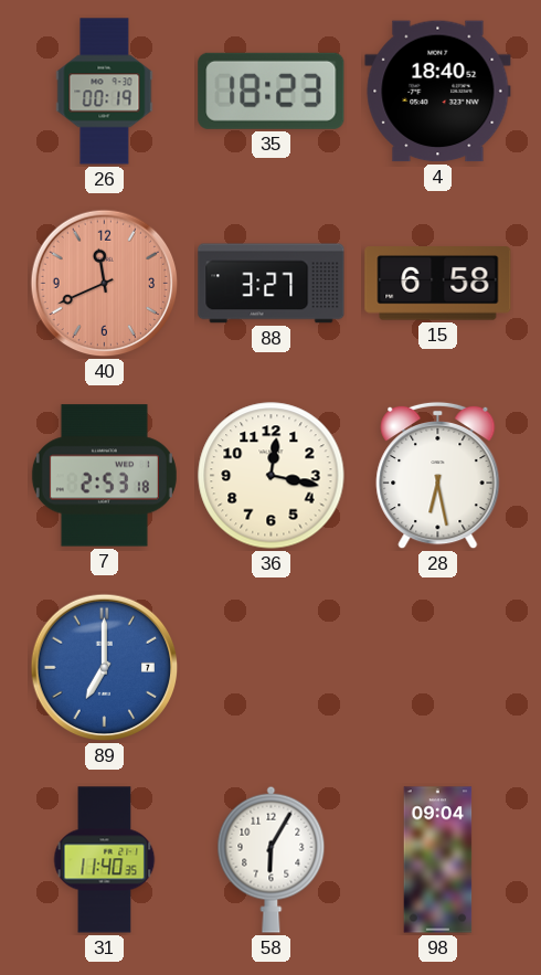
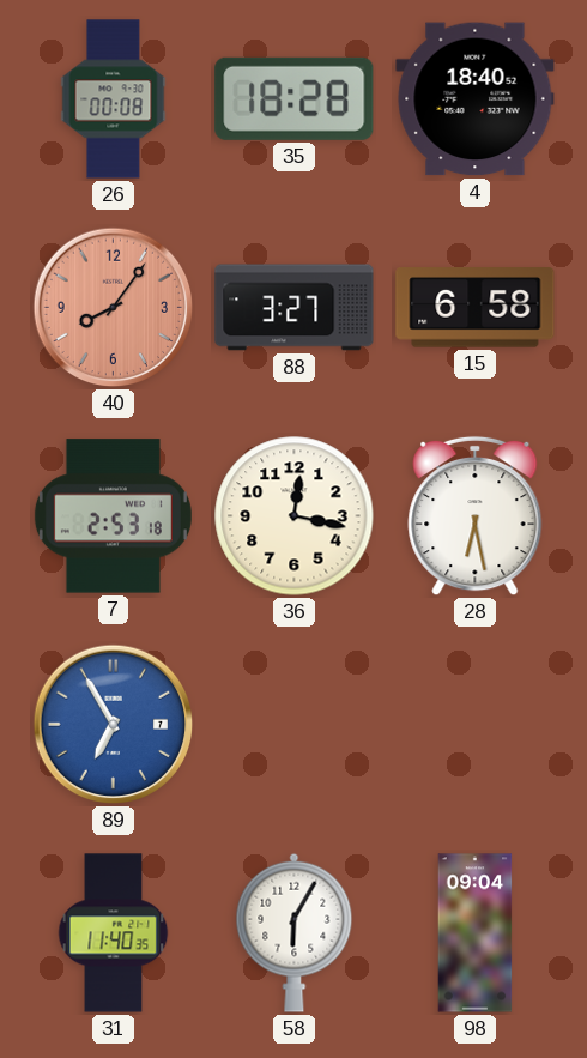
26: 00:19 -> 00:08 (114, 99)
35: 18:23 -> 18:28 (295, 98)
40: 11:41 -> 8:06 (114, 308)
89: 7:00 -> 6:55 (114, 725)
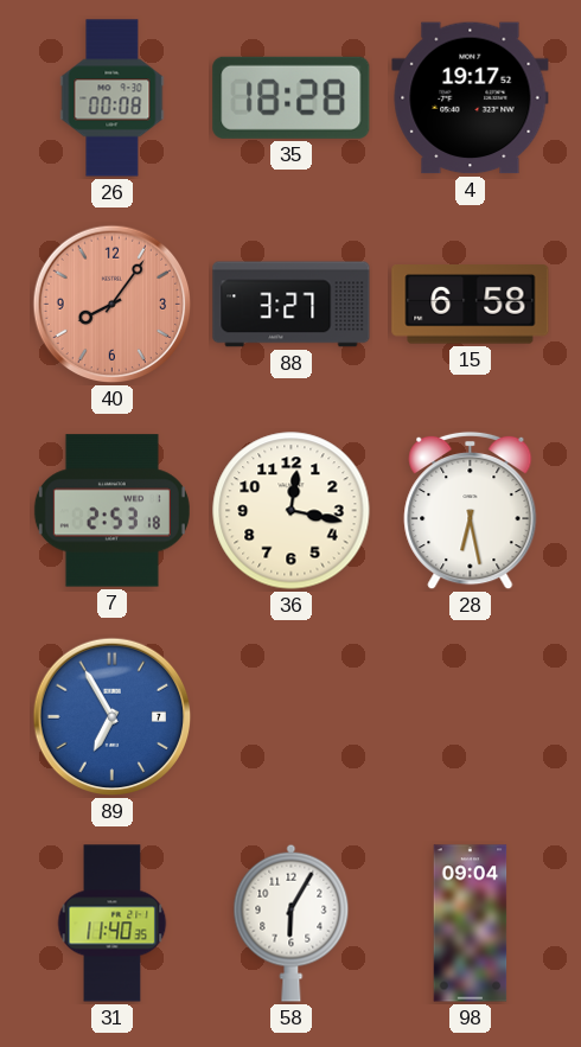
4: 18:40 -> 19:17 (471, 98)
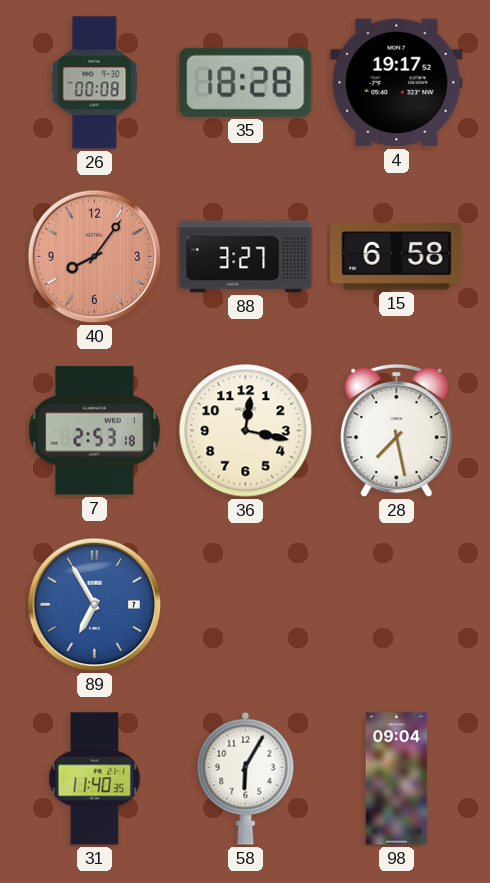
28: 6:28 -> 7:28 (397, 431)
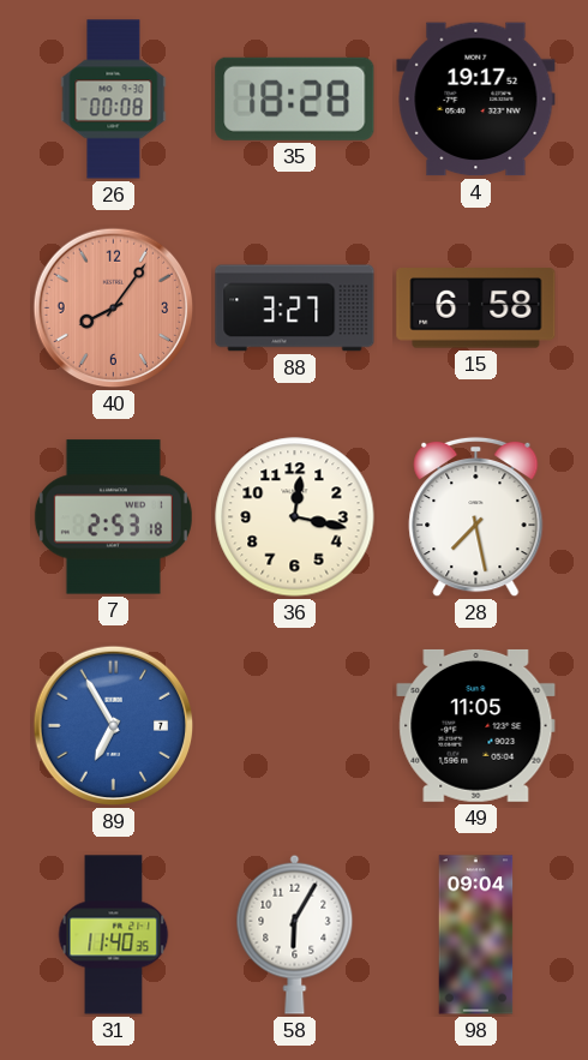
49: none -> 11:05 (476, 725)
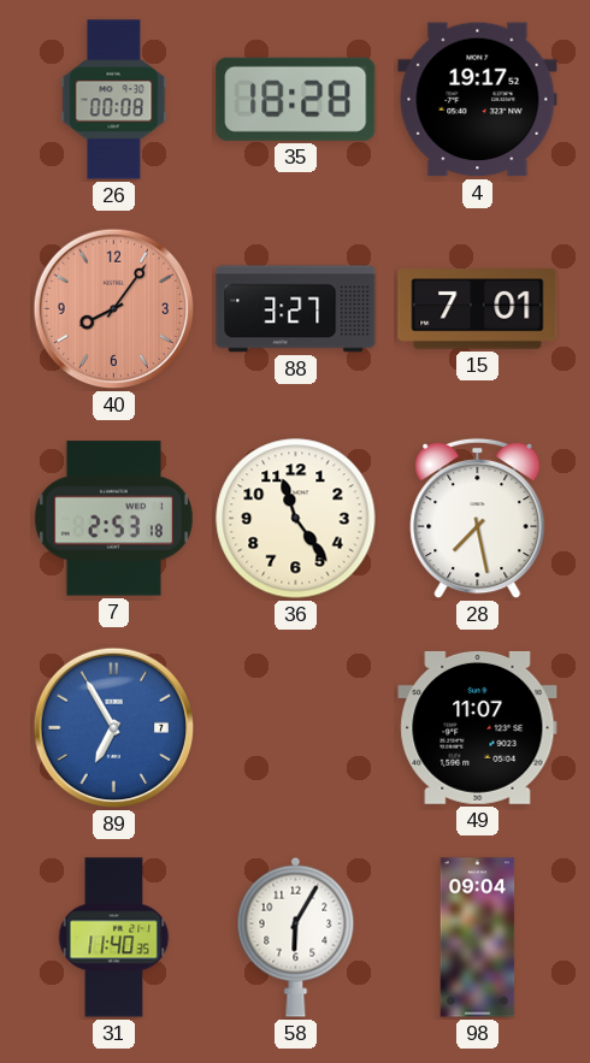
15: 6:58 -> 7:01 (478, 309)
36: 12:17 -> 11:24 (296, 519)
49: 11:05 -> 11:07 (478, 727)
